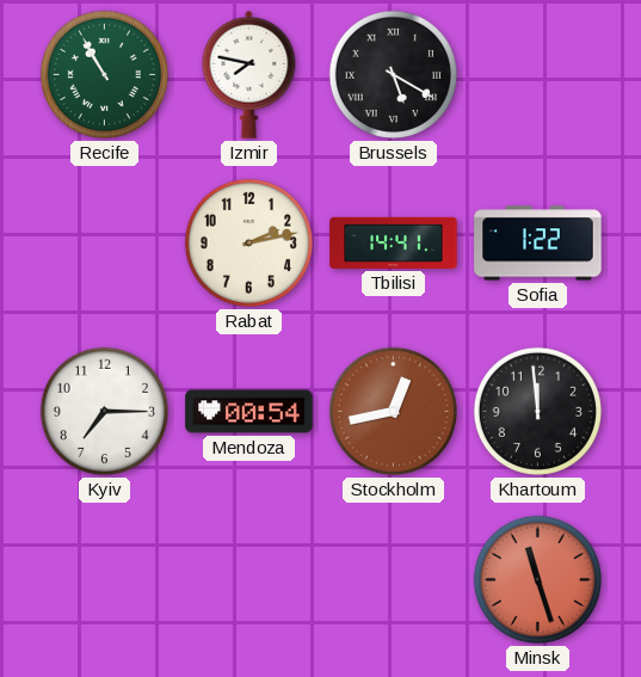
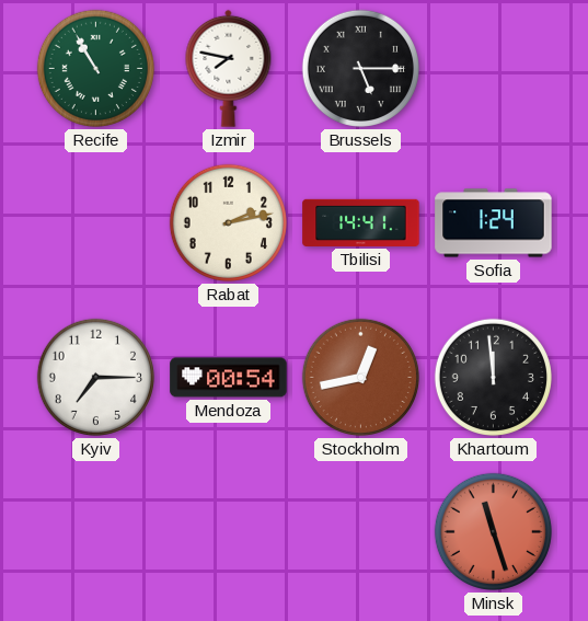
Brussels: 5:20 -> 5:15 (360, 68)
Sofia: 1:22 -> 1:24 (494, 223)
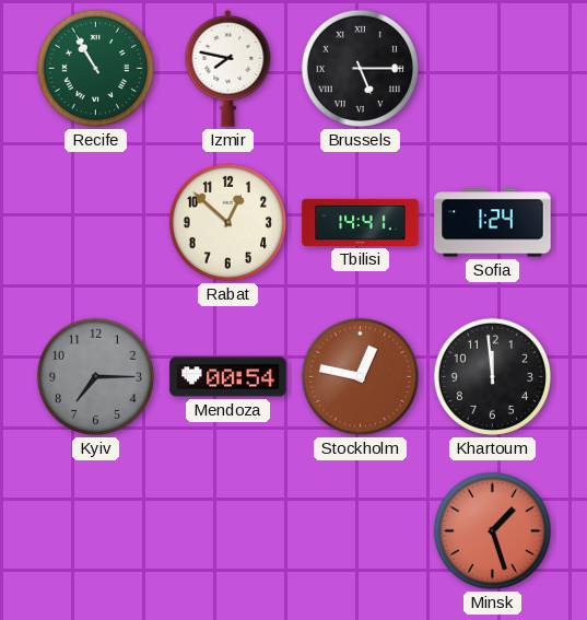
Rabat: 2:13 -> 12:52 (227, 222)
Kyiv dial: white -> grey (95, 376)
Stockholm: 12:43 -> 12:47 (360, 376)
Minsk: 11:27 -> 1:27 (492, 530)
